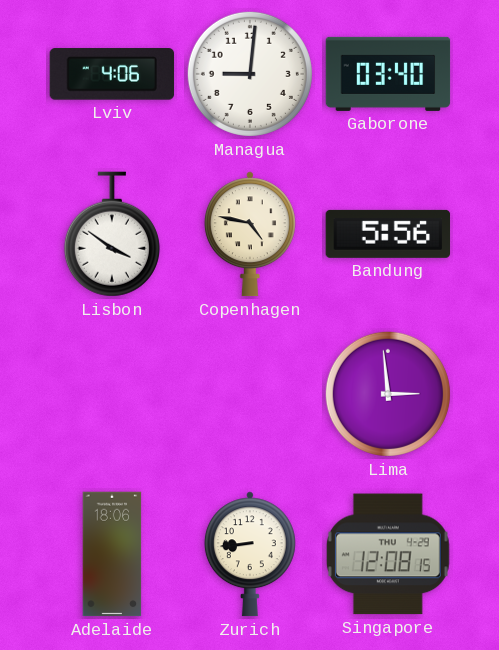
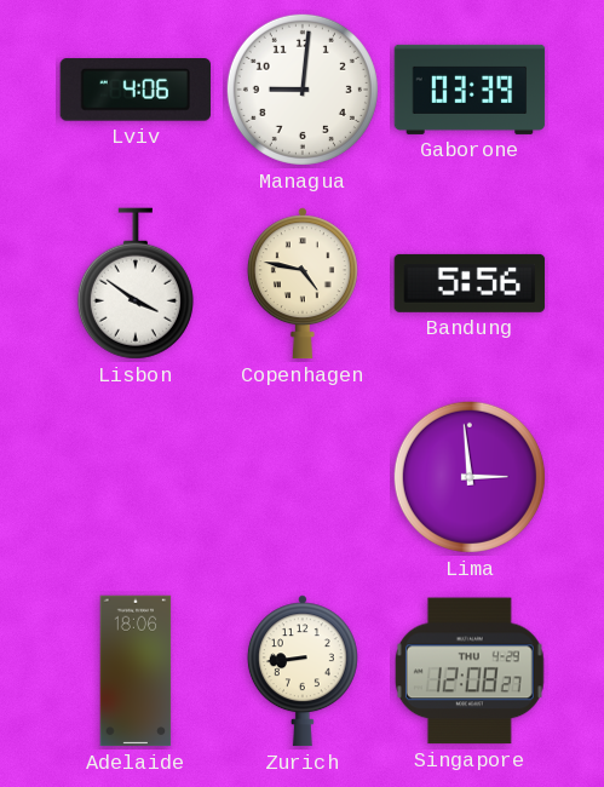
Gaborone: 03:40 -> 03:39 (470, 90)
Singapore: 12:08:15 -> 12:08:27 (470, 671)
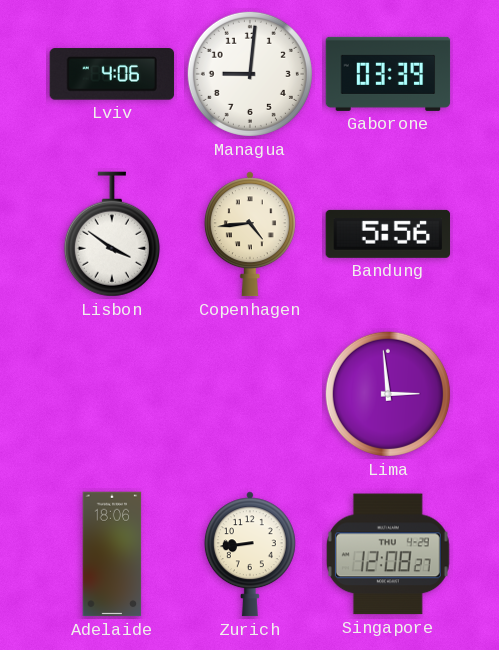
Copenhagen: 4:47 -> 4:44 (250, 234)
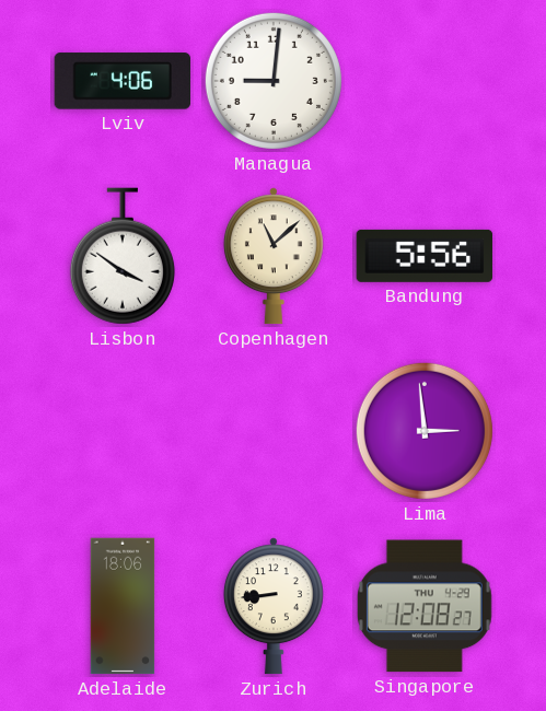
Gaborone: 03:39 -> none (388, 74)
Copenhagen: 4:44 -> 11:08 (274, 256)
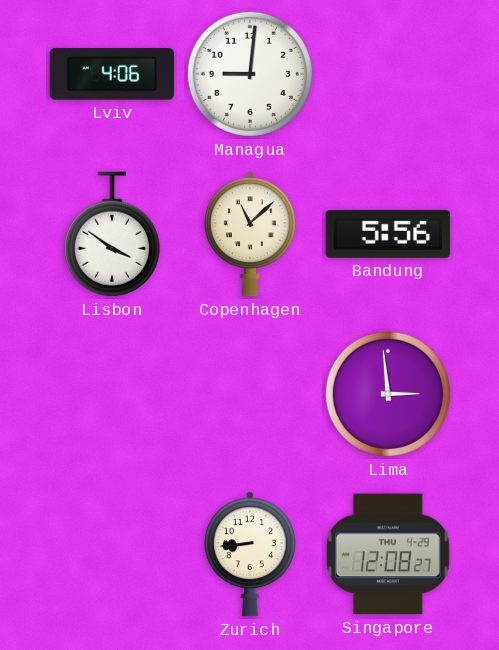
Adelaide: 18:06 -> none (123, 606)
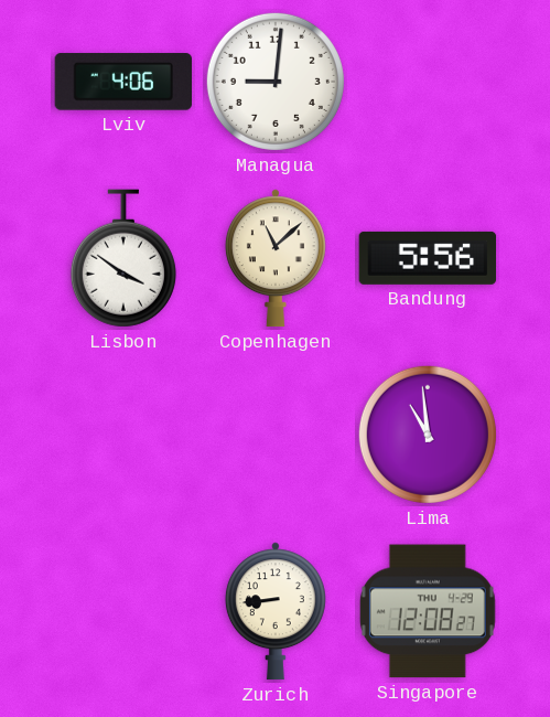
Lima: 2:59 -> 10:59 (428, 435)
